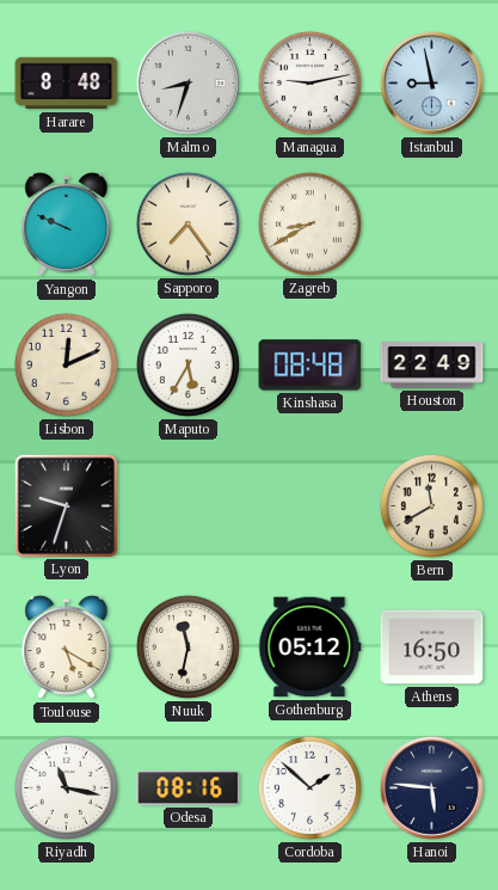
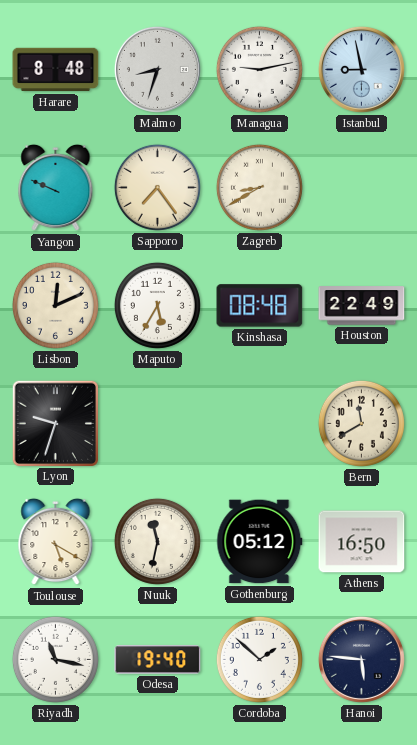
Odesa: 08:16 -> 19:40 (158, 660)
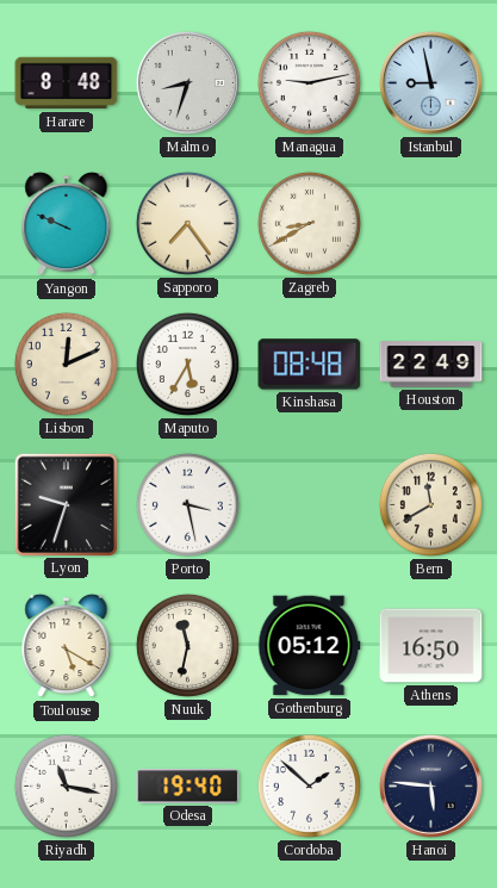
Porto: none -> 3:28 (187, 504)
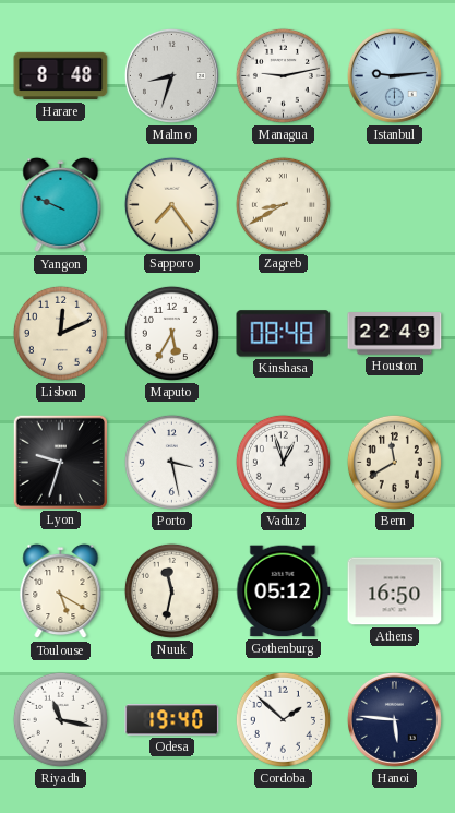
Istanbul: 8:58 -> 9:14 (394, 75)
Vaduz: none -> 12:57 (283, 462)
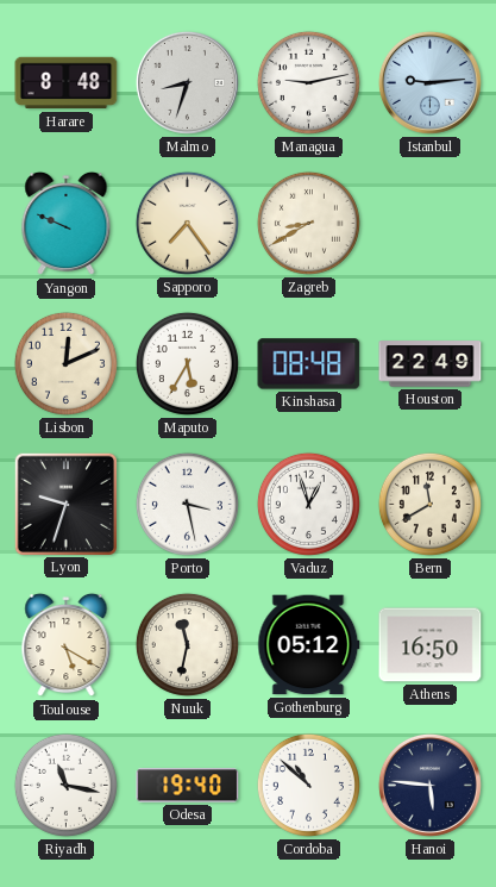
Cordoba: 1:52 -> 10:52 (308, 785)
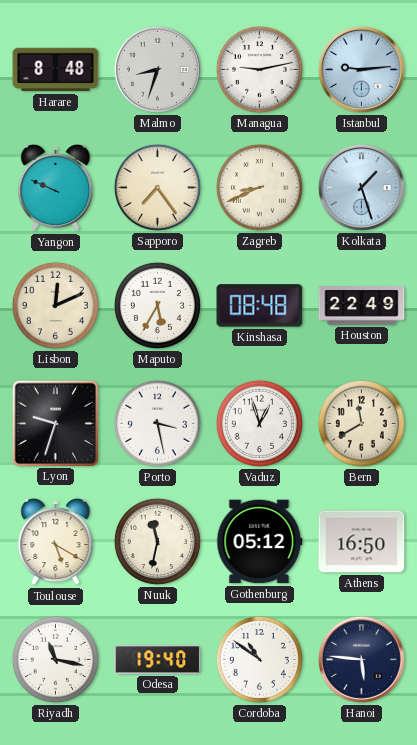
Zagreb: 8:40 -> 8:41 (259, 187)
Kolkata: none -> 1:27 (361, 187)
Cordoba: 10:52 -> 10:51 (259, 659)
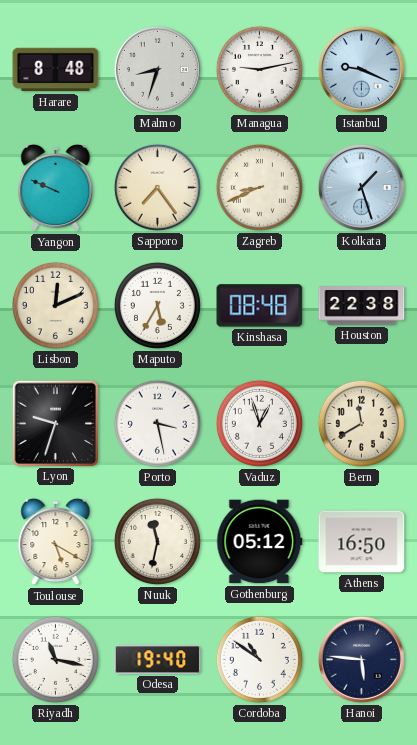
Istanbul: 9:14 -> 9:19 (361, 69)
Houston: 22:49 -> 22:38 (362, 306)
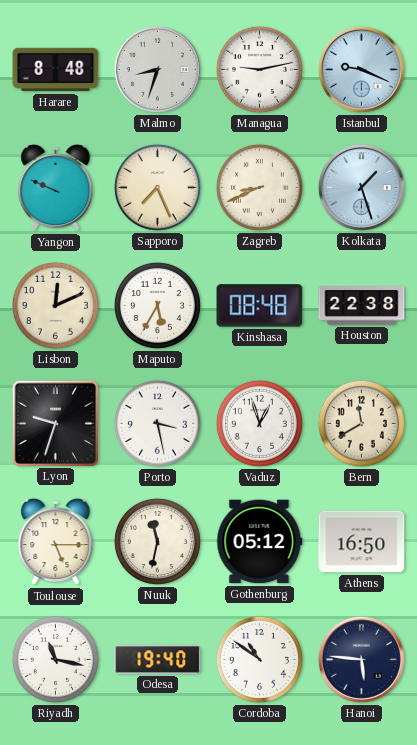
Sapporo: 7:24 -> 7:26 (157, 187)
Toulouse: 5:20 -> 5:15 (56, 542)
